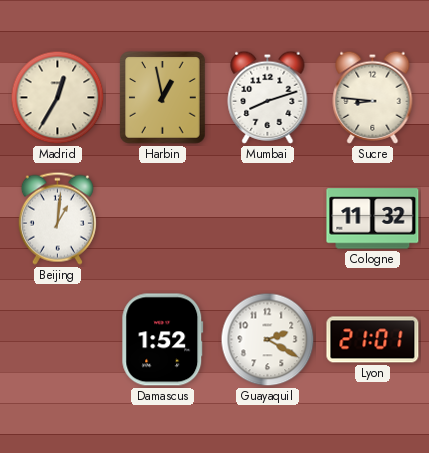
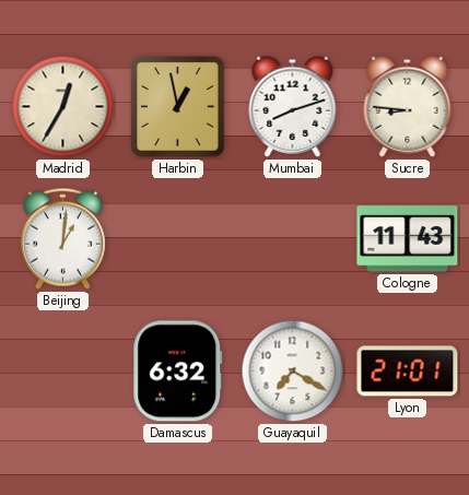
Cologne: 11:32 -> 11:43 (408, 239)
Damascus: 1:52 -> 6:32 (178, 372)
Guayaquil: 2:20 -> 7:20 (293, 372)
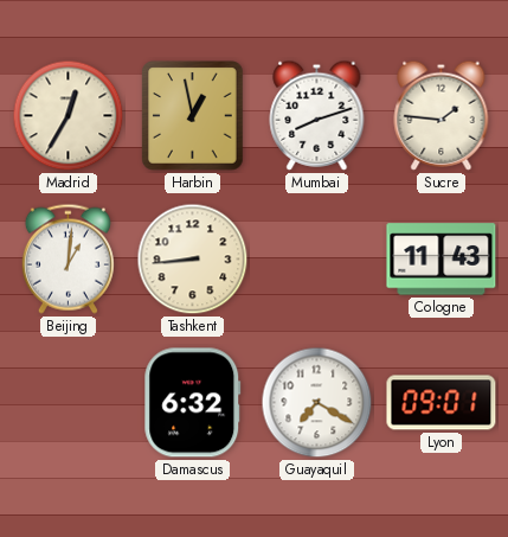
Sucre: 8:46 -> 1:46 (442, 115)
Tashkent: none -> 8:44 (193, 260)
Lyon: 21:01 -> 09:01 (442, 403)
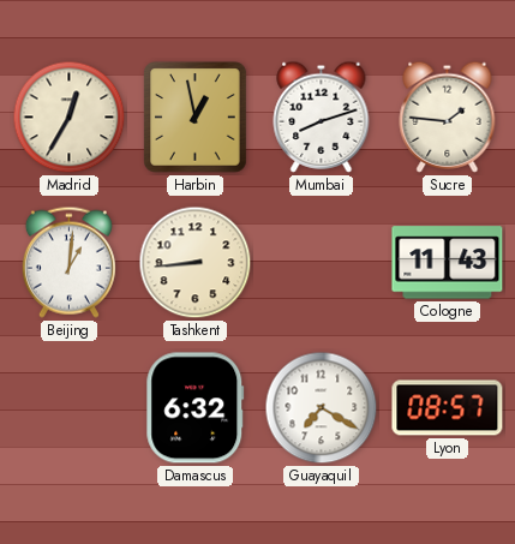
Lyon: 09:01 -> 08:57 (448, 408)
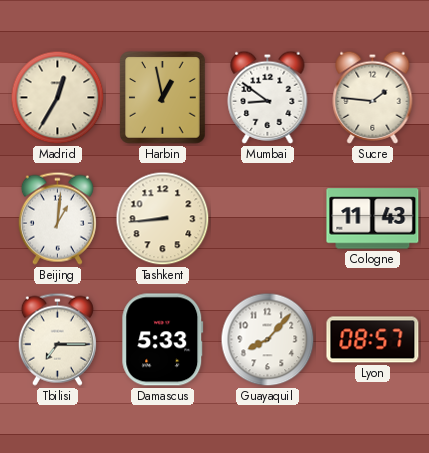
Mumbai: 8:12 -> 8:51 (268, 97)
Tbilisi: none -> 7:15 (57, 339)
Damascus: 6:32 -> 5:33 (163, 340)
Guayaquil: 7:20 -> 8:07 (268, 340)
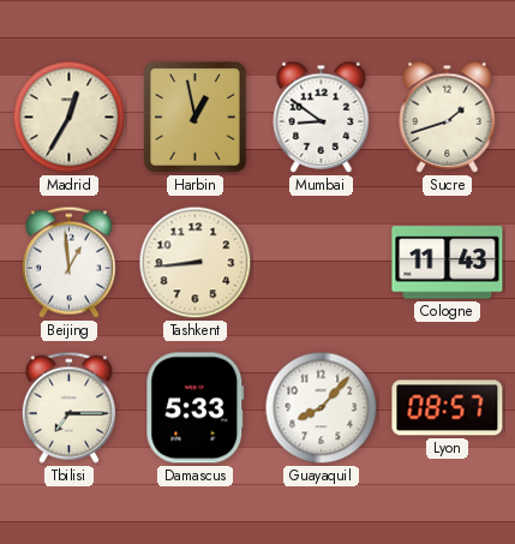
Sucre: 1:46 -> 1:42 (448, 116)
Beijing: 1:01 -> 12:59 (68, 262)
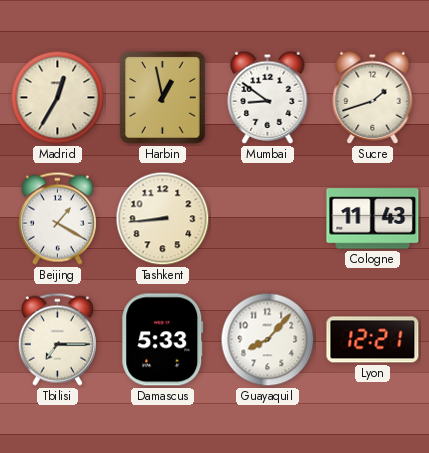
Beijing: 12:59 -> 1:20 (57, 218)
Lyon: 08:57 -> 12:21 (373, 340)
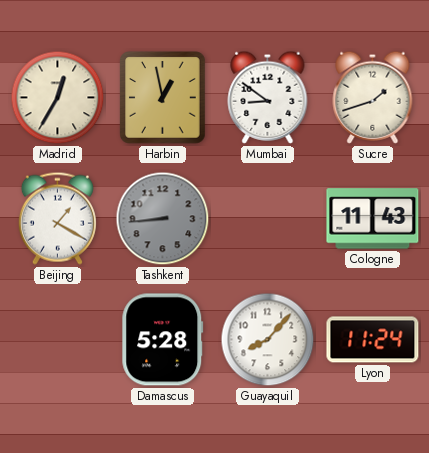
Tashkent dial: cream -> grey (163, 219)
Tbilisi: 7:15 -> none (57, 339)
Damascus: 5:33 -> 5:28 (163, 340)
Lyon: 12:21 -> 11:24 (373, 340)
